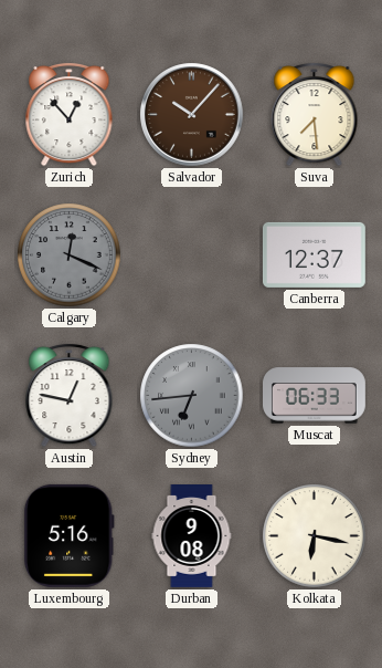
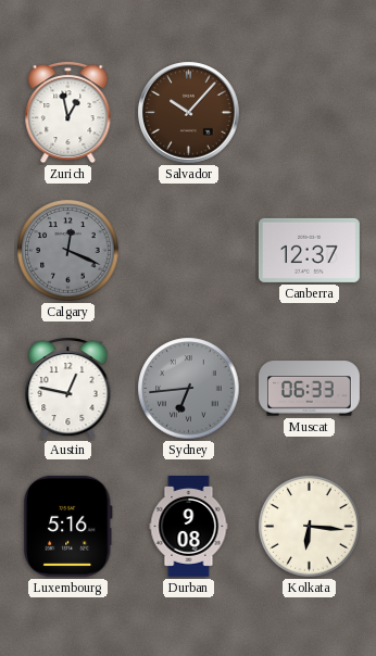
Zurich: 12:53 -> 12:58 (68, 112)
Suva: 7:29 -> none (315, 114)
Kolkata: 6:17 -> 6:16 (310, 527)
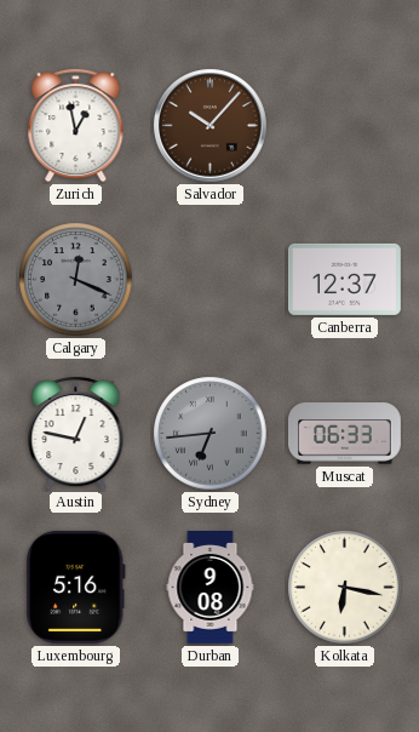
Kolkata: 6:16 -> 6:17 (345, 588)
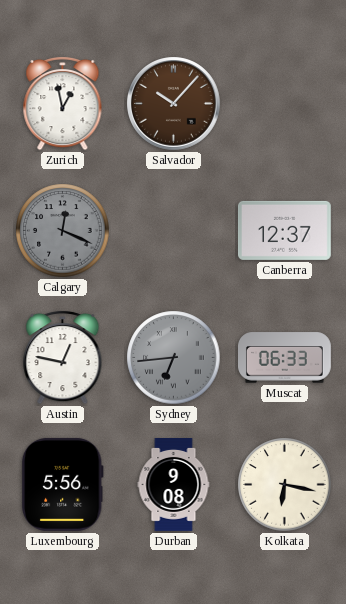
Luxembourg: 5:16 -> 5:56 (62, 484)
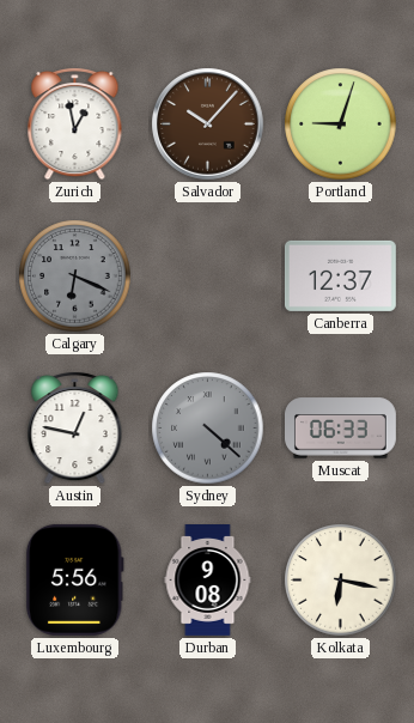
Portland: none -> 9:03 (341, 124)
Calgary: 12:19 -> 6:19 (75, 277)
Sydney: 6:44 -> 4:22 (208, 429)
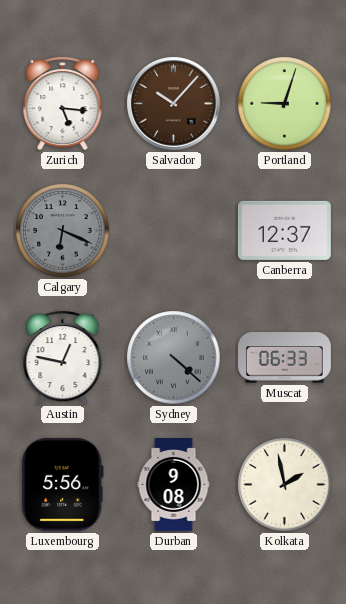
Zurich: 12:58 -> 5:16 (63, 103)
Kolkata: 6:17 -> 1:58 (285, 485)
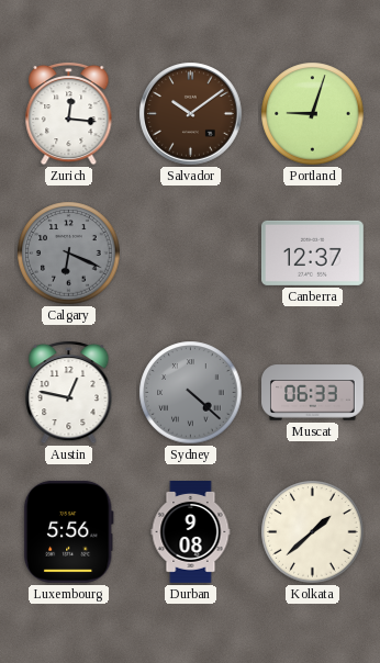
Zurich: 5:16 -> 12:16 (69, 113)
Salvador: 10:07 -> 10:09 (191, 114)
Kolkata: 1:58 -> 1:38 (313, 532)
